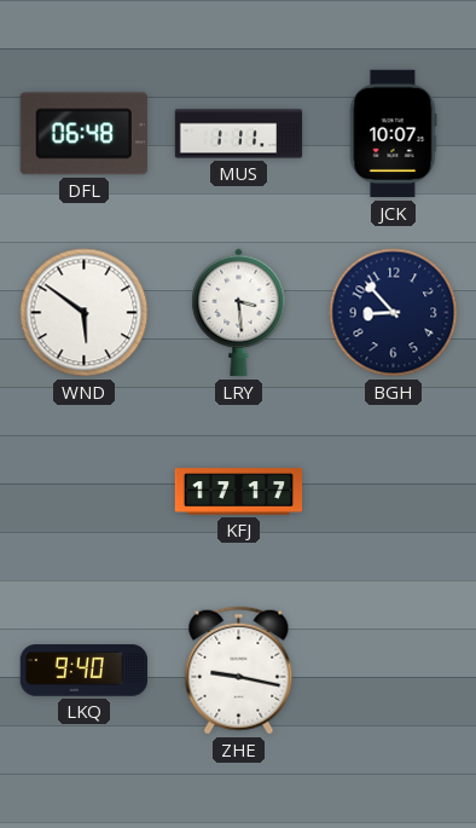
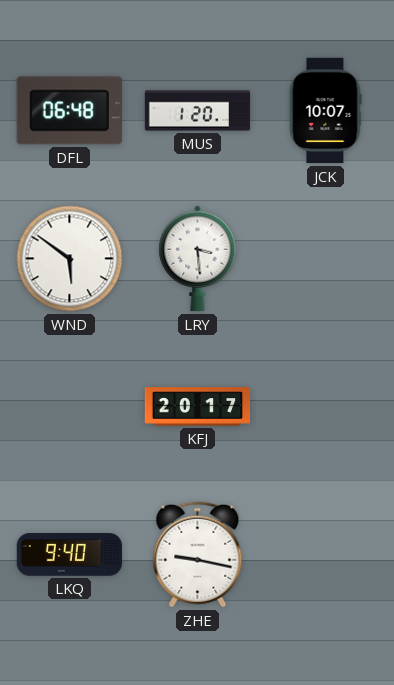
MUS: 1:11 -> 1:20 (198, 111)
BGH: 8:53 -> none (394, 313)
KFJ: 17:17 -> 20:17 (198, 407)
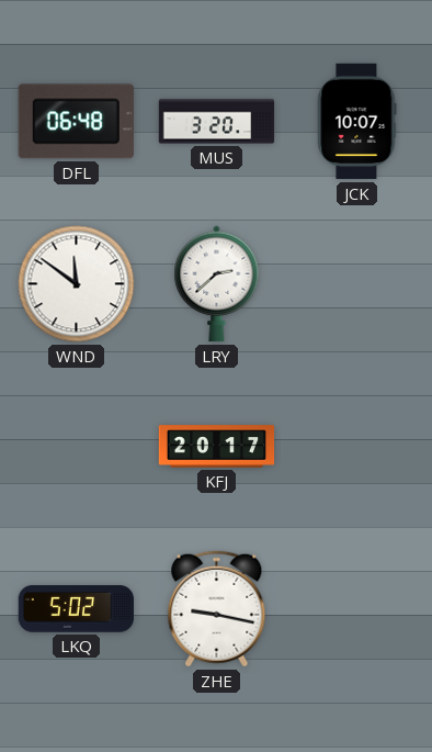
MUS: 1:20 -> 3:20 (217, 122)
WND: 5:51 -> 11:51 (77, 284)
LRY: 3:29 -> 2:38 (217, 284)
LKQ: 9:40 -> 5:02 (76, 609)
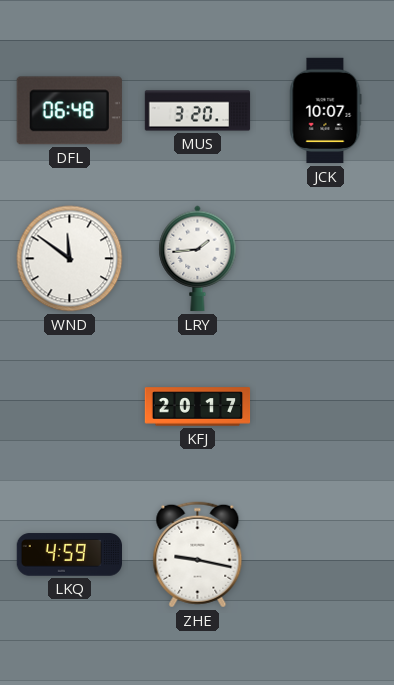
LRY: 2:38 -> 1:44 (198, 259)
LKQ: 5:02 -> 4:59 (69, 555)
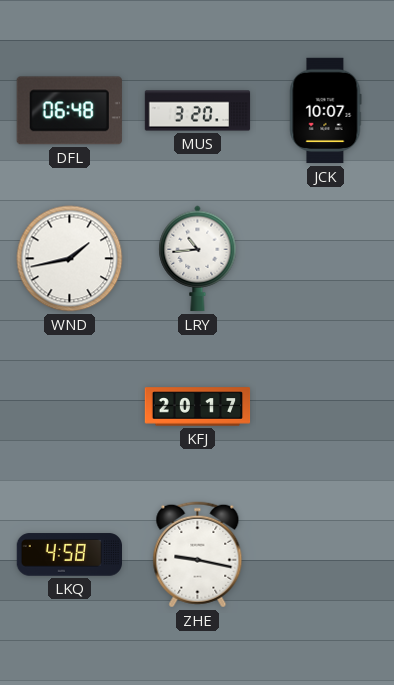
WND: 11:51 -> 1:43 (70, 259)
LRY: 1:44 -> 10:44 (198, 259)
LKQ: 4:59 -> 4:58 (69, 555)
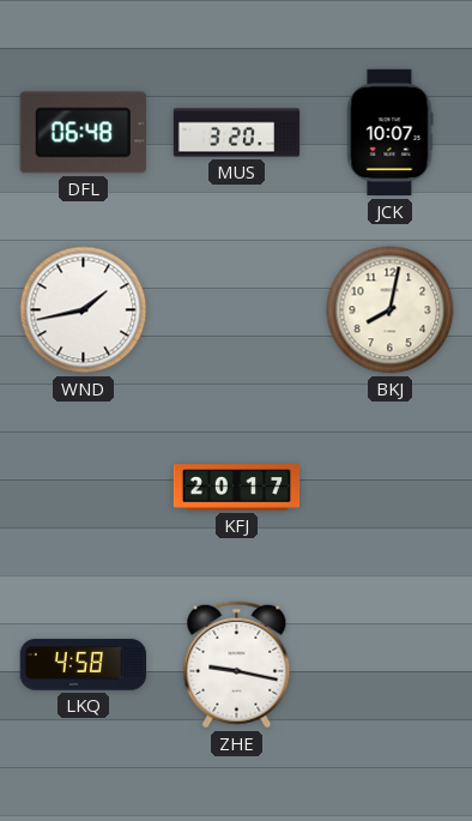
LRY: 10:44 -> none (198, 259)
BKJ: none -> 8:02 (391, 310)
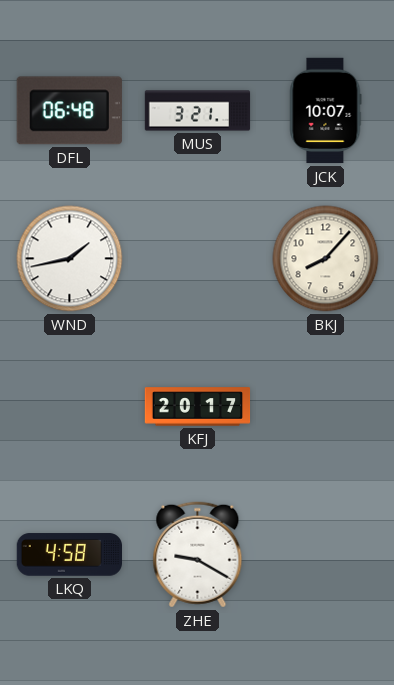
MUS: 3:20 -> 3:21 (198, 111)
BKJ: 8:02 -> 8:07 (326, 259)
ZHE: 9:17 -> 9:20 (198, 555)
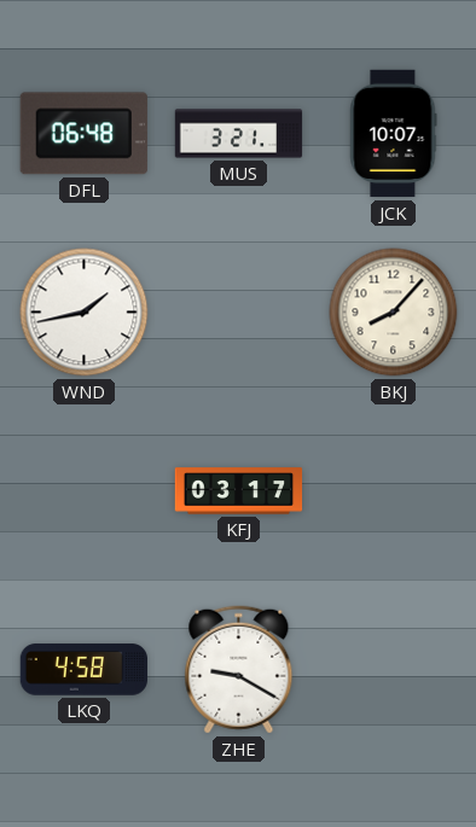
KFJ: 20:17 -> 03:17 (239, 491)
